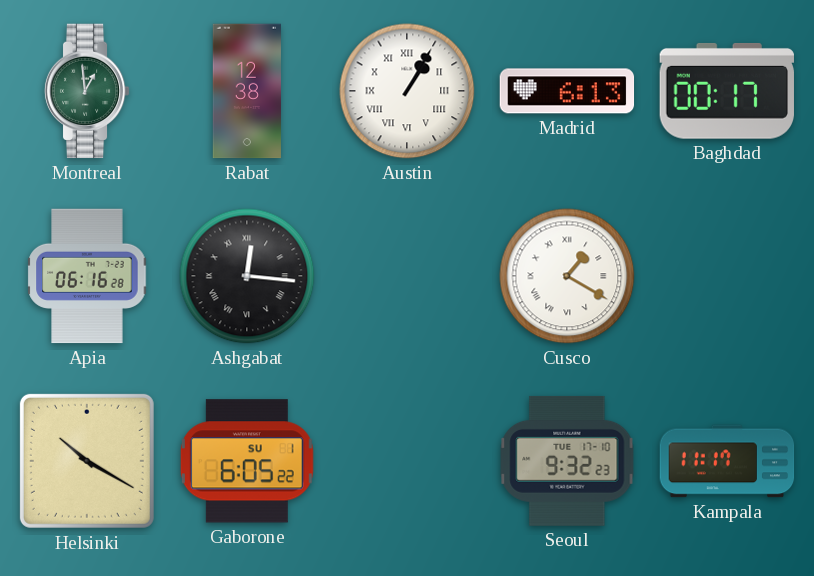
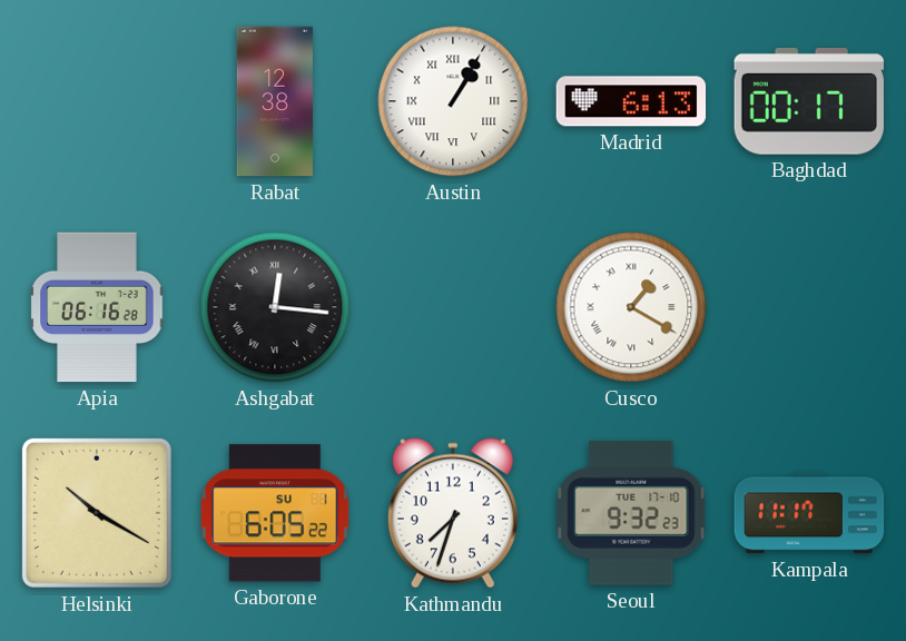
Montreal: 12:59 -> none (87, 91)
Kathmandu: none -> 7:33 (453, 513)
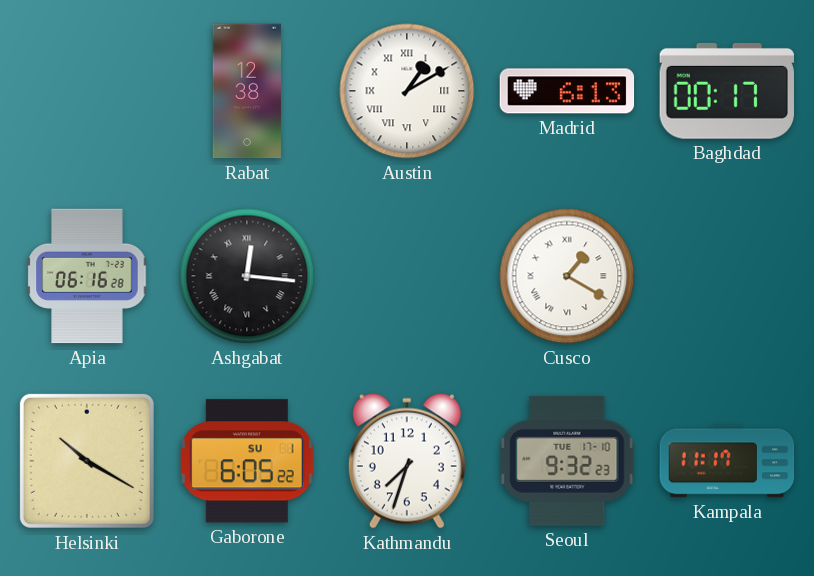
Austin: 1:05 -> 1:10 (407, 91)
